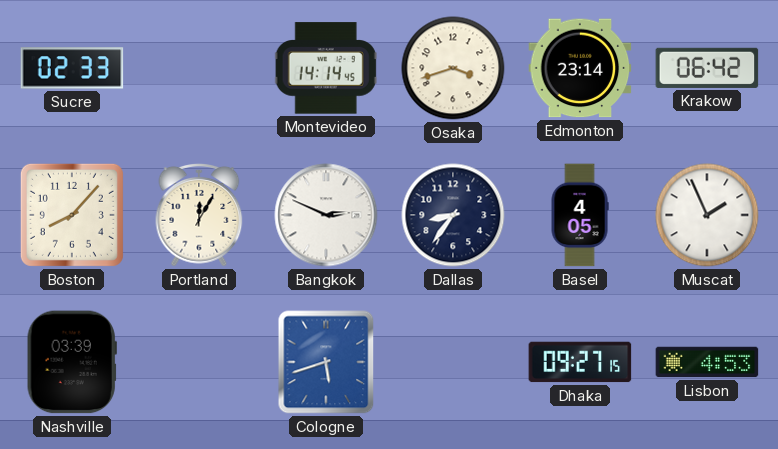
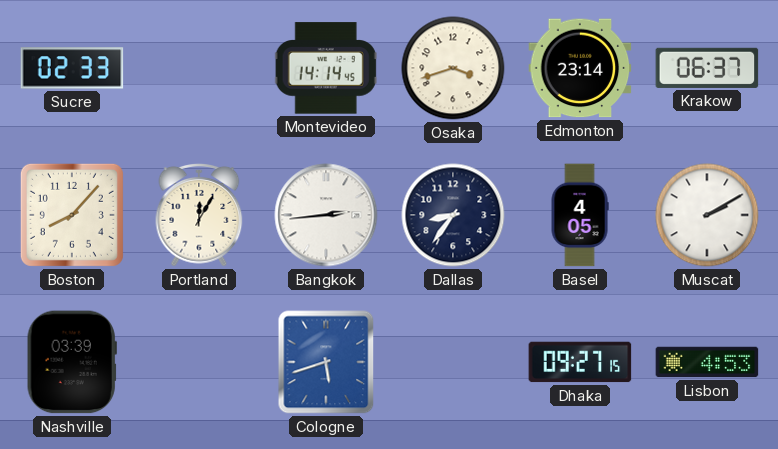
Krakow: 06:42 -> 06:37 (707, 68)
Bangkok: 2:49 -> 2:44 (326, 215)
Muscat: 1:56 -> 2:10 (707, 215)
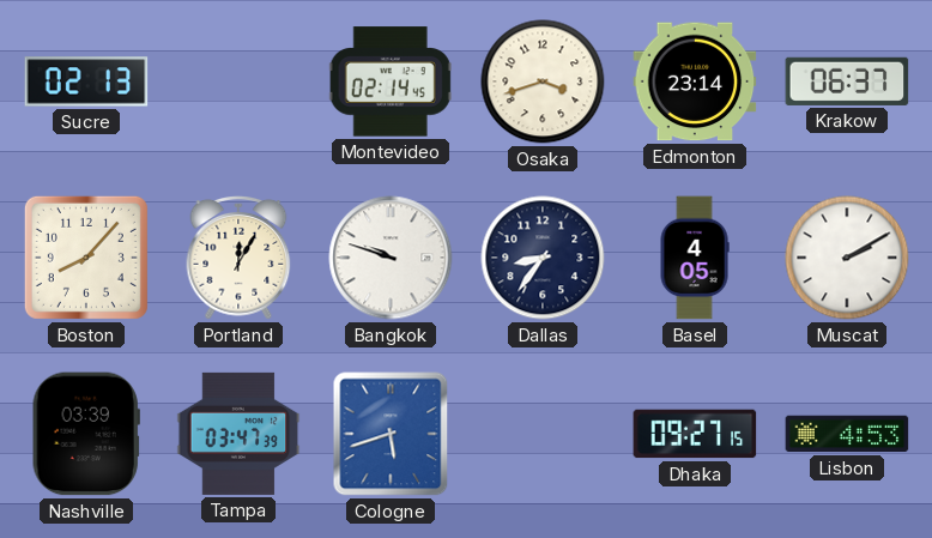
Sucre: 02:33 -> 02:13 (86, 81)
Montevideo: 14:14 -> 02:14 (391, 81)
Bangkok: 2:44 -> 9:48 (391, 258)
Tampa: none -> 03:47 (238, 434)
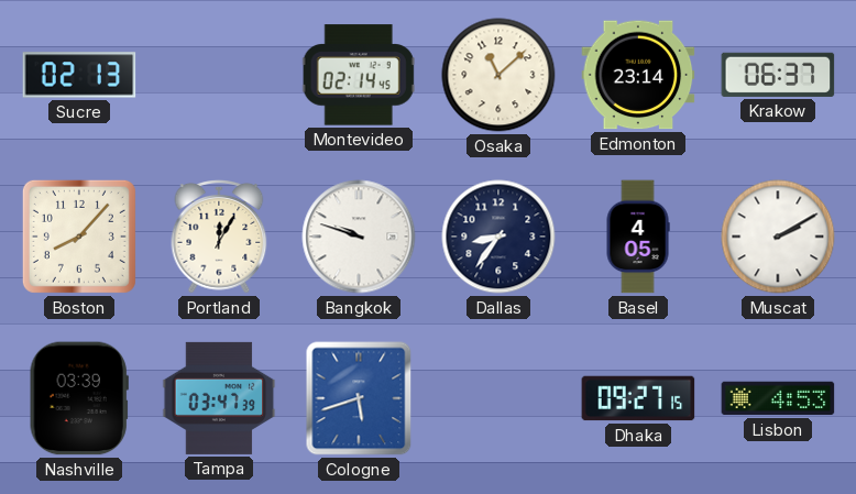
Osaka: 3:42 -> 11:08 (498, 75)
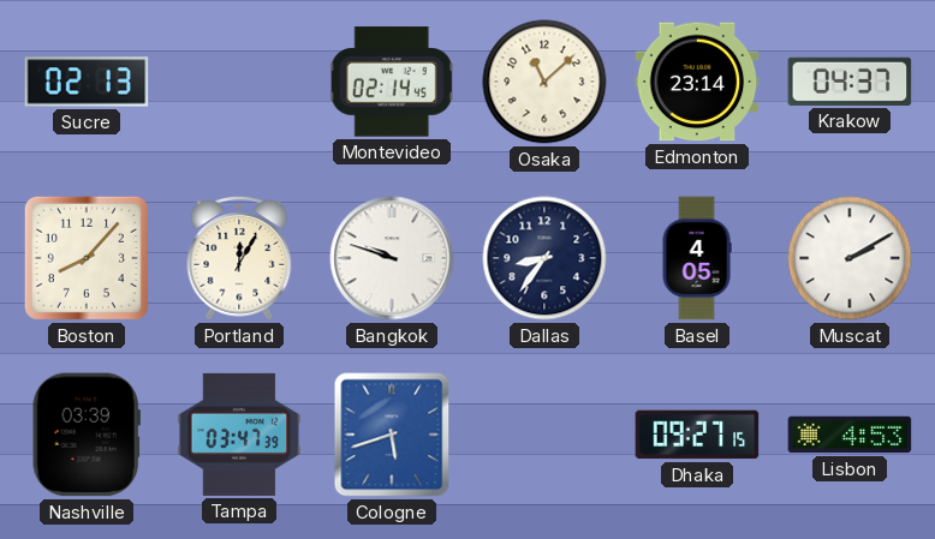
Krakow: 06:37 -> 04:37 (850, 82)
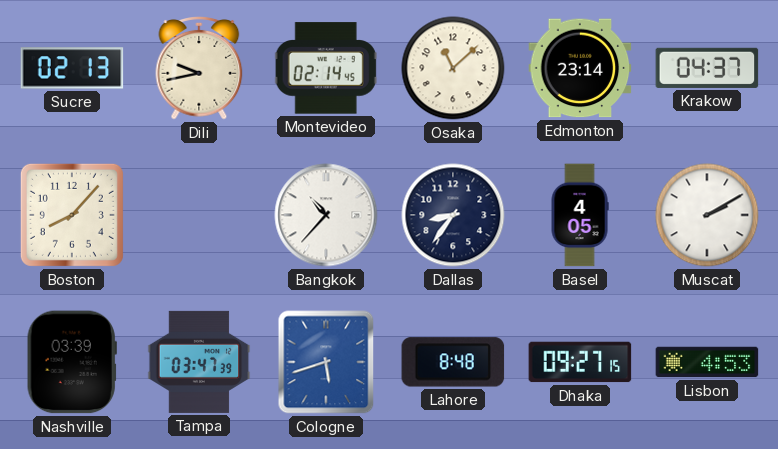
Dili: none -> 9:43 (199, 69)
Portland: 12:05 -> none (239, 259)
Bangkok: 9:48 -> 10:37 (326, 215)
Lahore: none -> 8:48 (453, 362)
